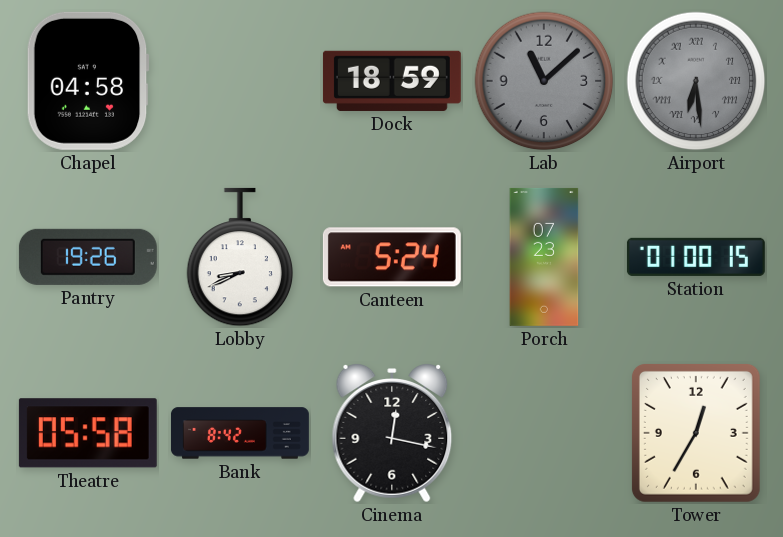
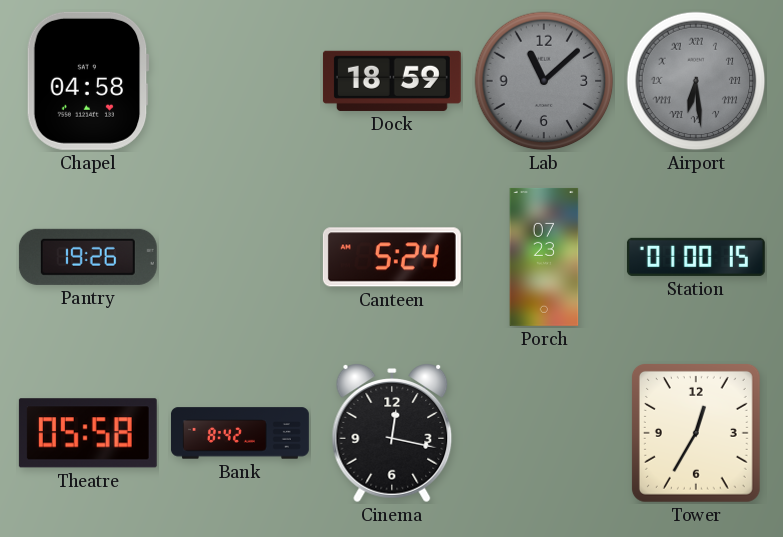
Lobby: 8:41 -> none (240, 257)
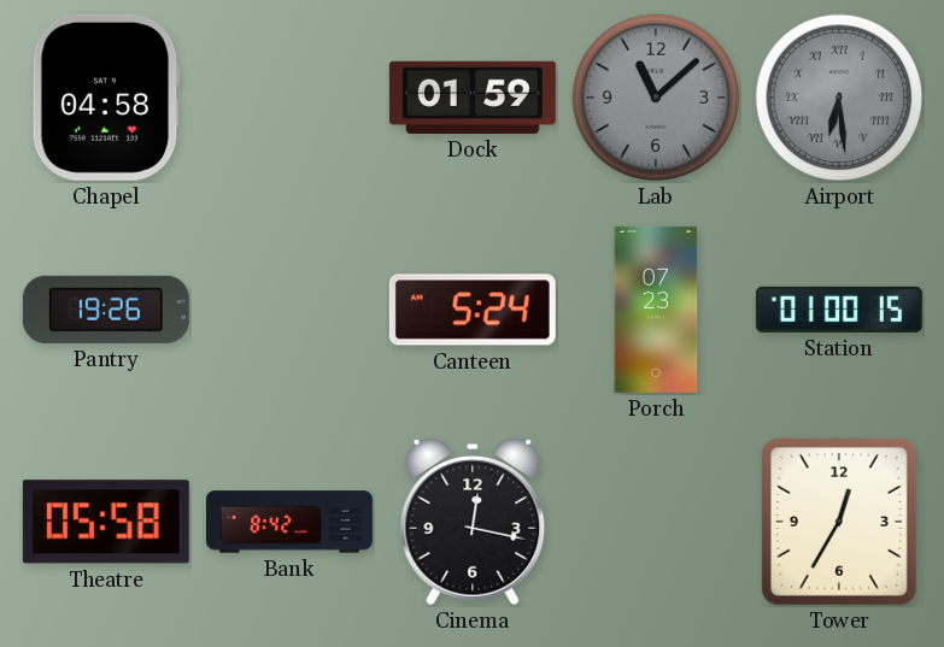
Dock: 18:59 -> 01:59 (473, 98)
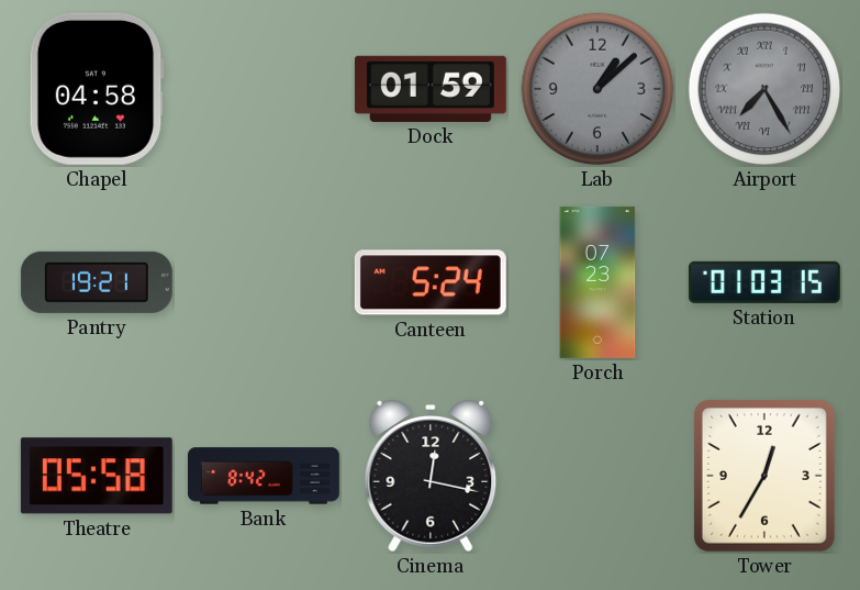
Lab: 11:08 -> 1:08 (597, 89)
Airport: 6:29 -> 7:25 (764, 89)
Pantry: 19:26 -> 19:21 (97, 282)
Station: 01:00 -> 01:03 (764, 282)
